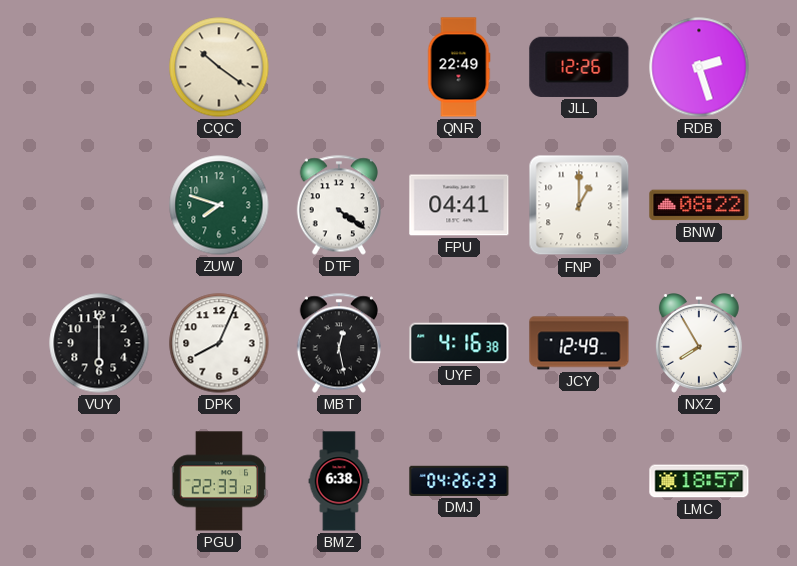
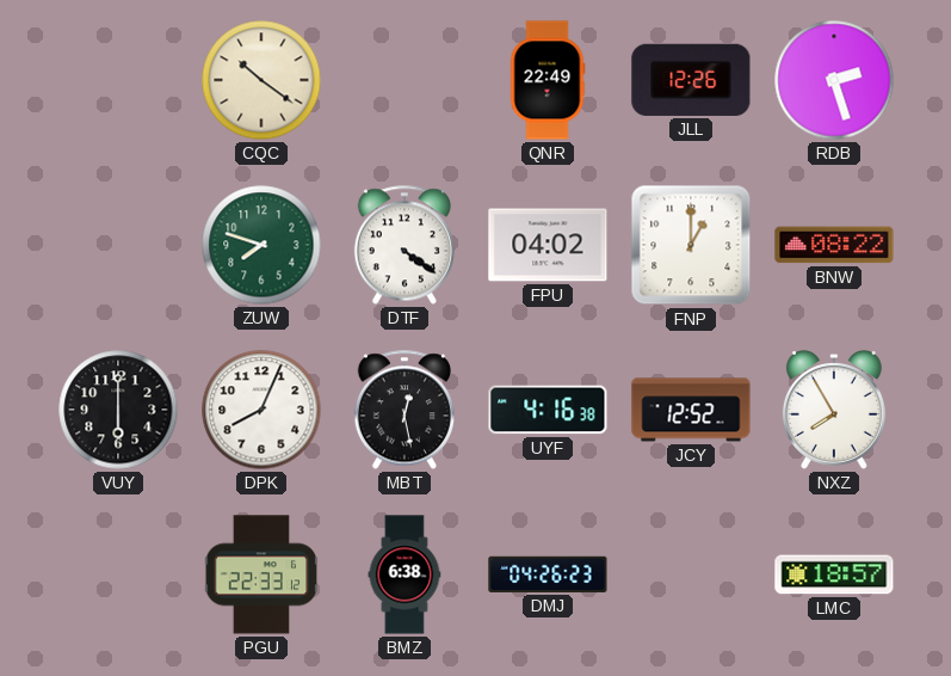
FPU: 04:41 -> 04:02 (548, 245)
JCY: 12:49 -> 12:52 (691, 410)
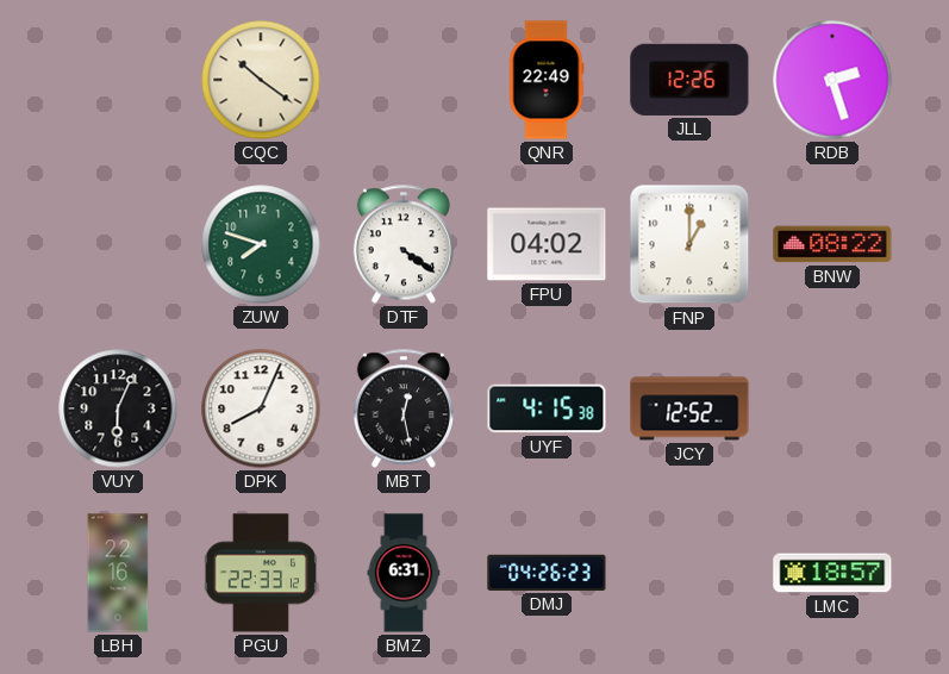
VUY: 6:00 -> 6:04 (118, 408)
UYF: 4:16 -> 4:15 (547, 408)
NXZ: 7:55 -> none (834, 411)
LBH: none -> 22:16 (118, 573)
BMZ: 6:38 -> 6:31 (404, 573)
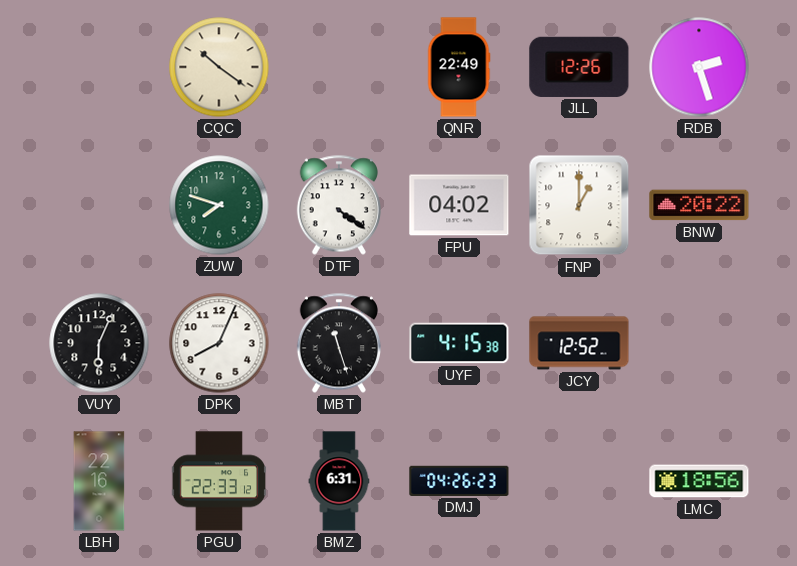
BNW: 08:22 -> 20:22 (699, 205)
MBT: 12:28 -> 11:27 (339, 343)
LMC: 18:57 -> 18:56 (699, 481)
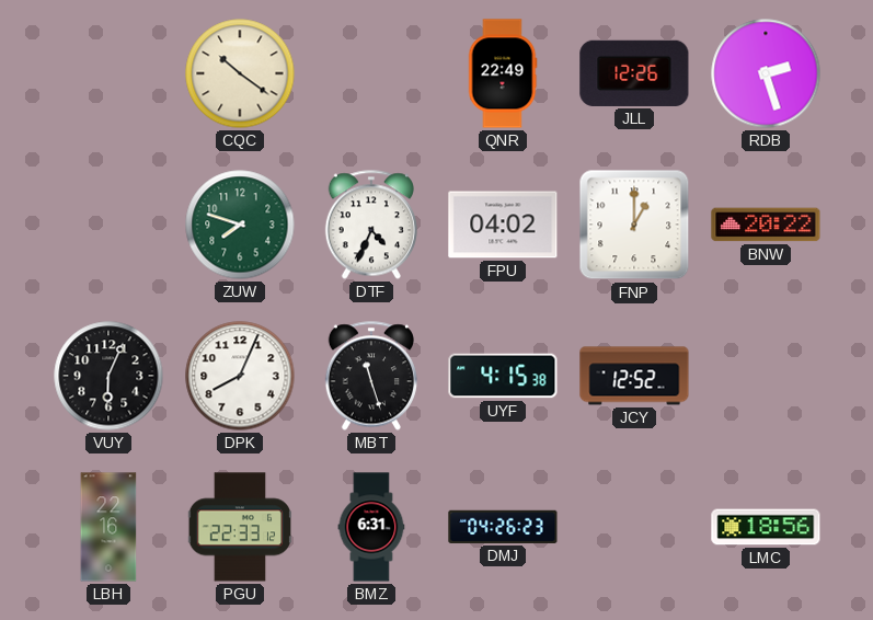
DTF: 4:21 -> 4:34 (371, 225)
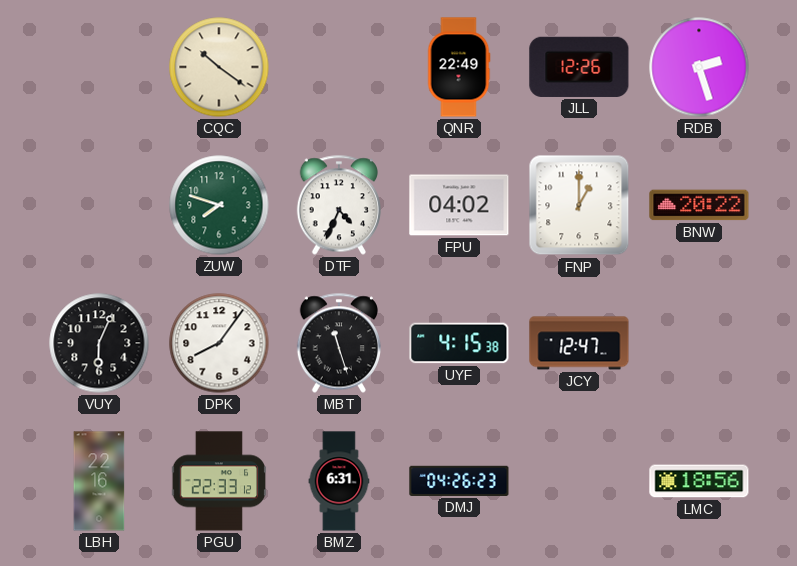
DPK: 8:04 -> 8:06 (219, 343)
JCY: 12:52 -> 12:47 (579, 343)
